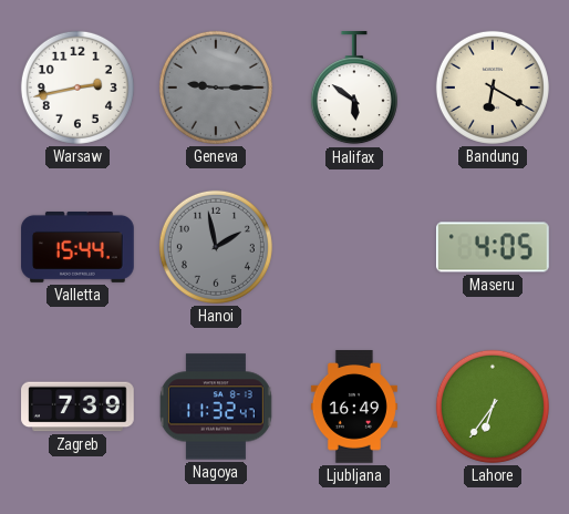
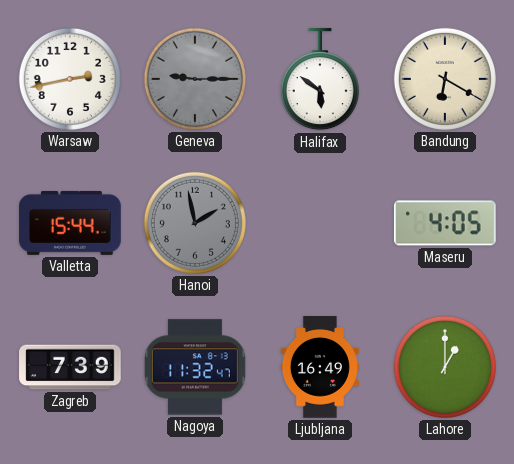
Lahore: 6:36 -> 1:00 (445, 367)
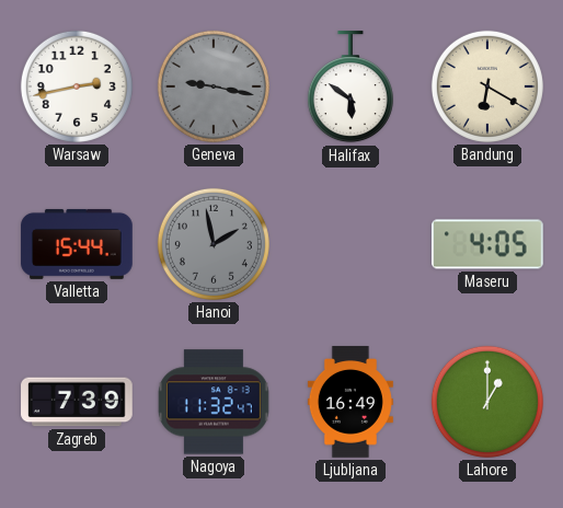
Geneva: 9:15 -> 9:17 (214, 86)
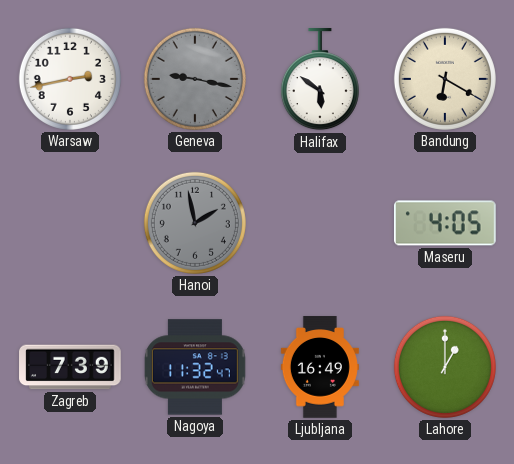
Valletta: 15:44 -> none (77, 244)
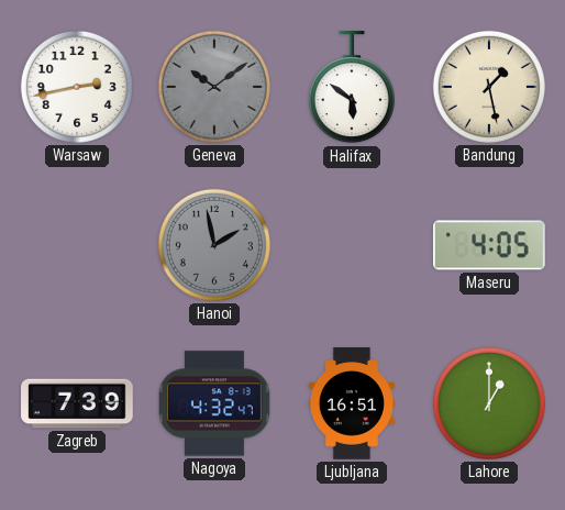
Geneva: 9:17 -> 10:09 (214, 87)
Bandung: 6:20 -> 1:28 (489, 87)
Nagoya: 11:32 -> 4:32 (214, 403)
Ljubljana: 16:49 -> 16:51 (352, 403)
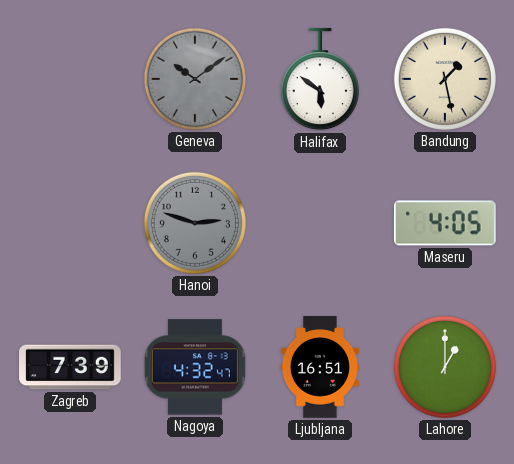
Warsaw: 2:43 -> none (77, 87)
Hanoi: 1:58 -> 2:48 (195, 223)
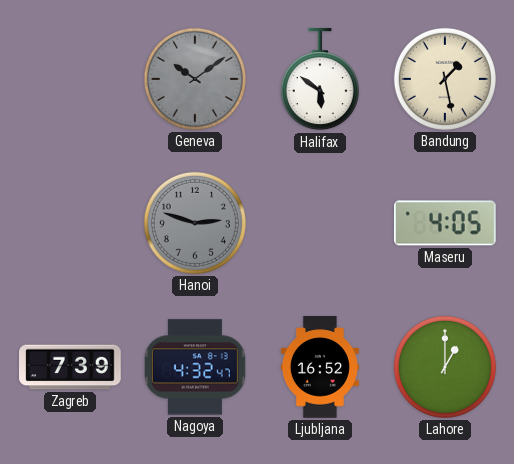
Ljubljana: 16:51 -> 16:52 (320, 367)
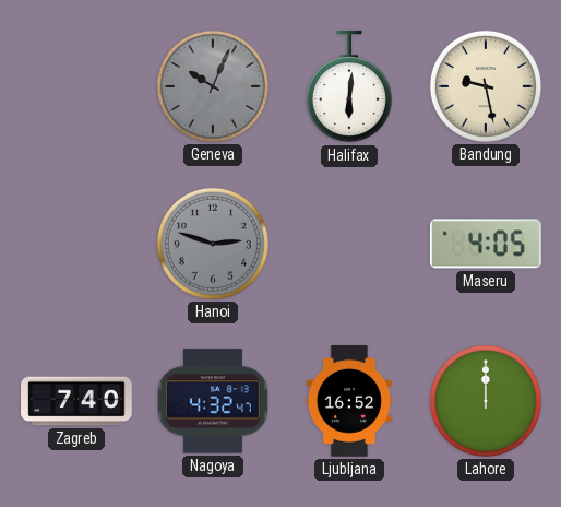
Geneva: 10:09 -> 10:04 (213, 86)
Halifax: 5:51 -> 6:01 (349, 87)
Bandung: 1:28 -> 9:28 (486, 86)
Zagreb: 7:39 -> 7:40 (76, 401)
Lahore: 1:00 -> 12:00 (486, 401)
